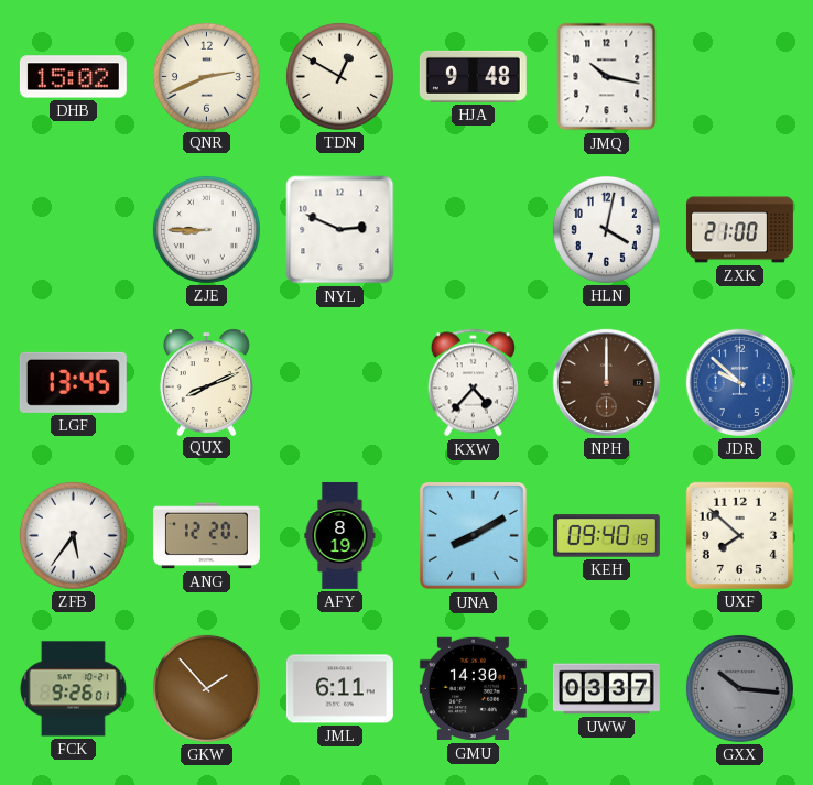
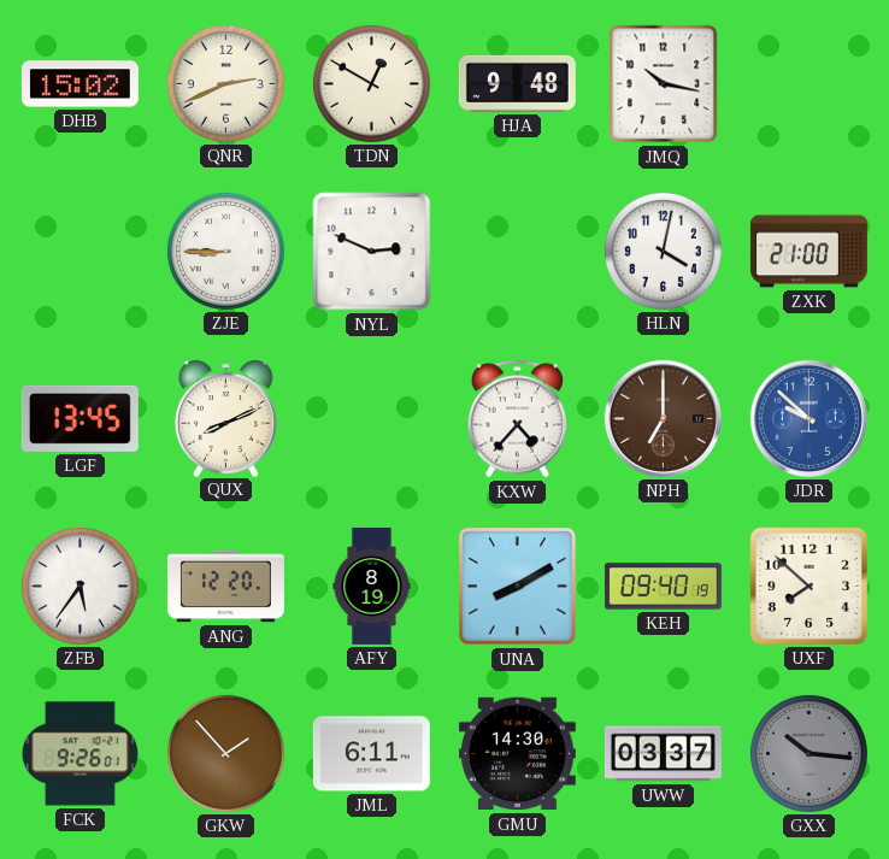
NPH: 12:00 -> 7:00 (663, 418)
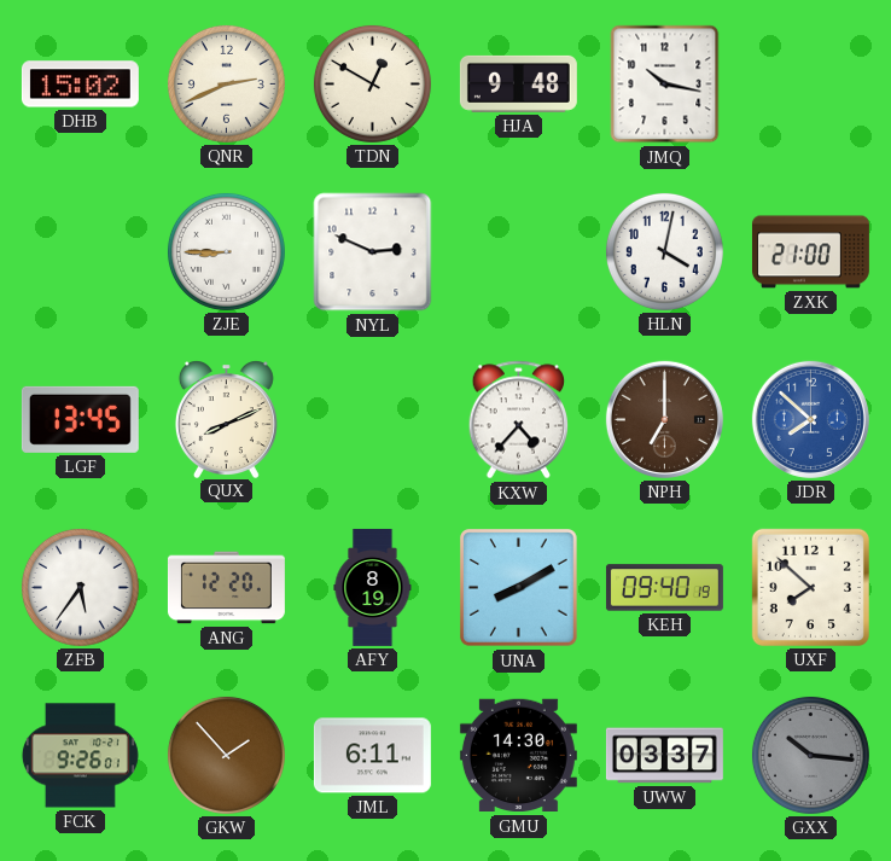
JDR: 9:52 -> 7:52 (810, 419)
